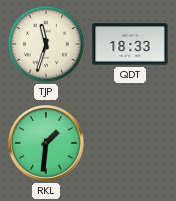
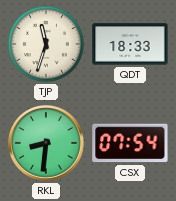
RKL: 1:31 -> 8:31 (47, 144)
CSX: none -> 07:54 (130, 143)
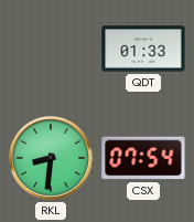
TJP: 11:33 -> none (46, 44)
QDT: 18:33 -> 01:33 (143, 49)
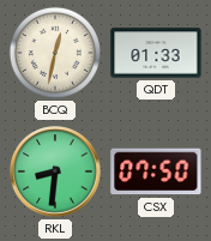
BCQ: none -> 12:32 (55, 53)
CSX: 07:54 -> 07:50 (156, 171)
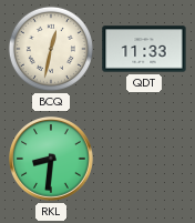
QDT: 01:33 -> 11:33 (144, 49)
CSX: 07:50 -> none (156, 171)
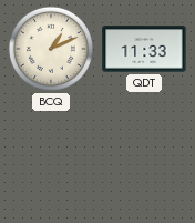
BCQ: 12:32 -> 1:11 (51, 49)
RKL: 8:31 -> none (52, 160)
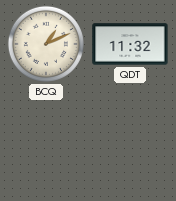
QDT: 11:33 -> 11:32 (130, 44)
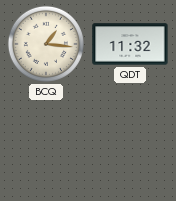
BCQ: 1:11 -> 1:16 (46, 44)
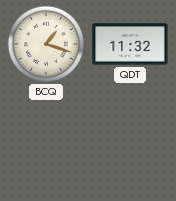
BCQ: 1:16 -> 1:18 (46, 44)
